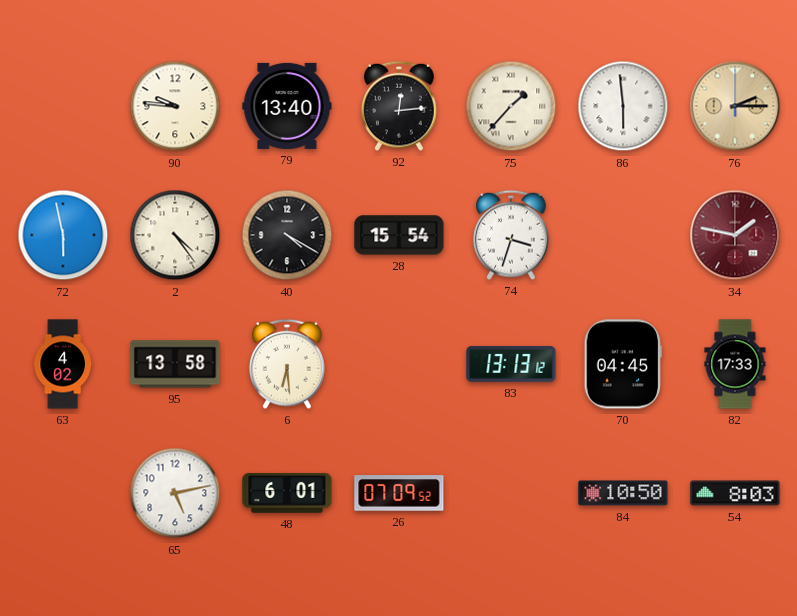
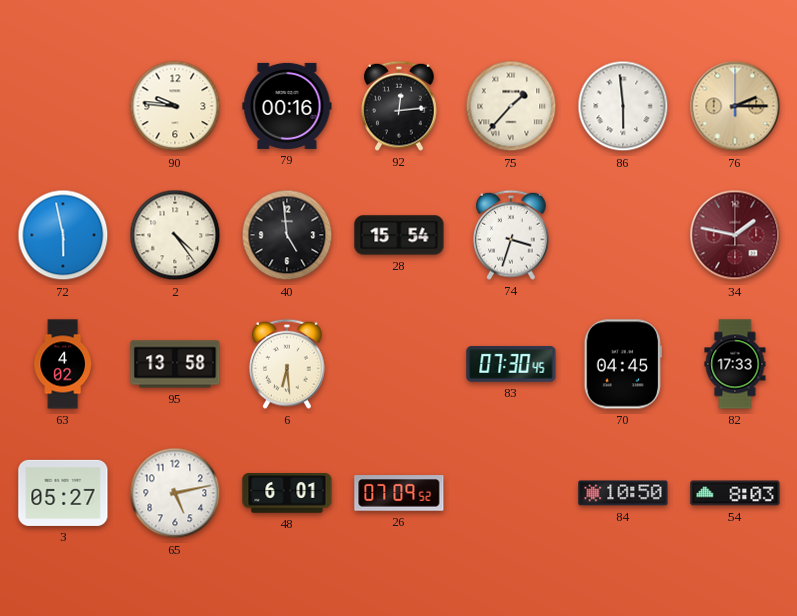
79: 13:40 -> 00:16 (287, 106)
40: 4:20 -> 4:59 (287, 235)
83: 13:13 -> 07:30 (511, 364)
3: none -> 05:27 (63, 493)
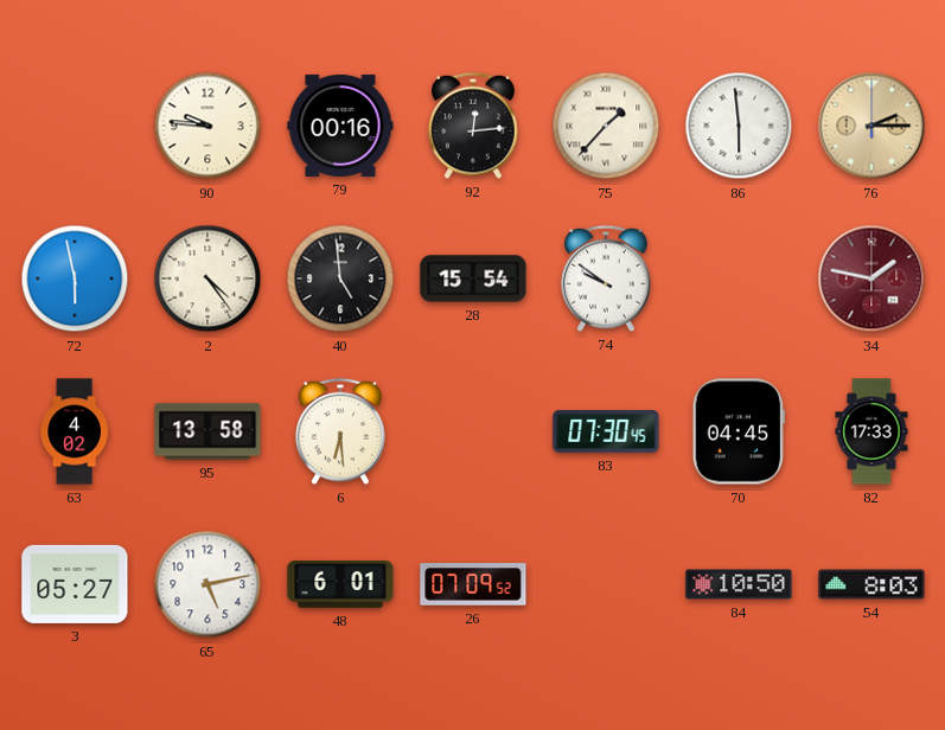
74: 3:33 -> 9:51 (607, 278)
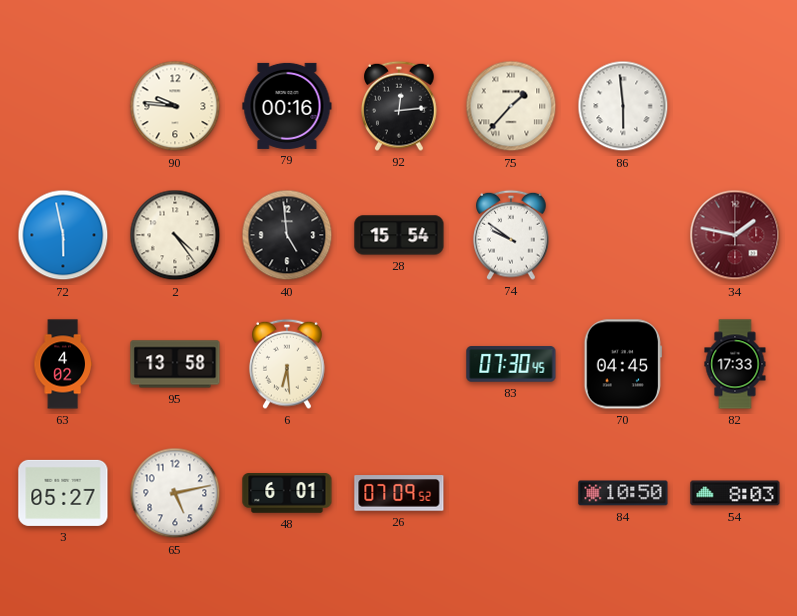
76: 2:15 -> none (871, 126)
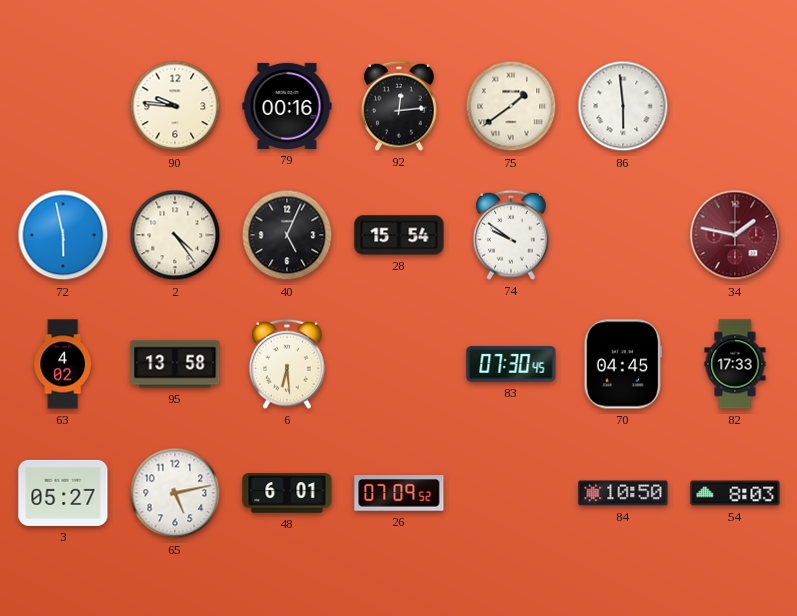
75: 1:37 -> 1:39 (511, 106)
40: 4:59 -> 5:04 (287, 235)
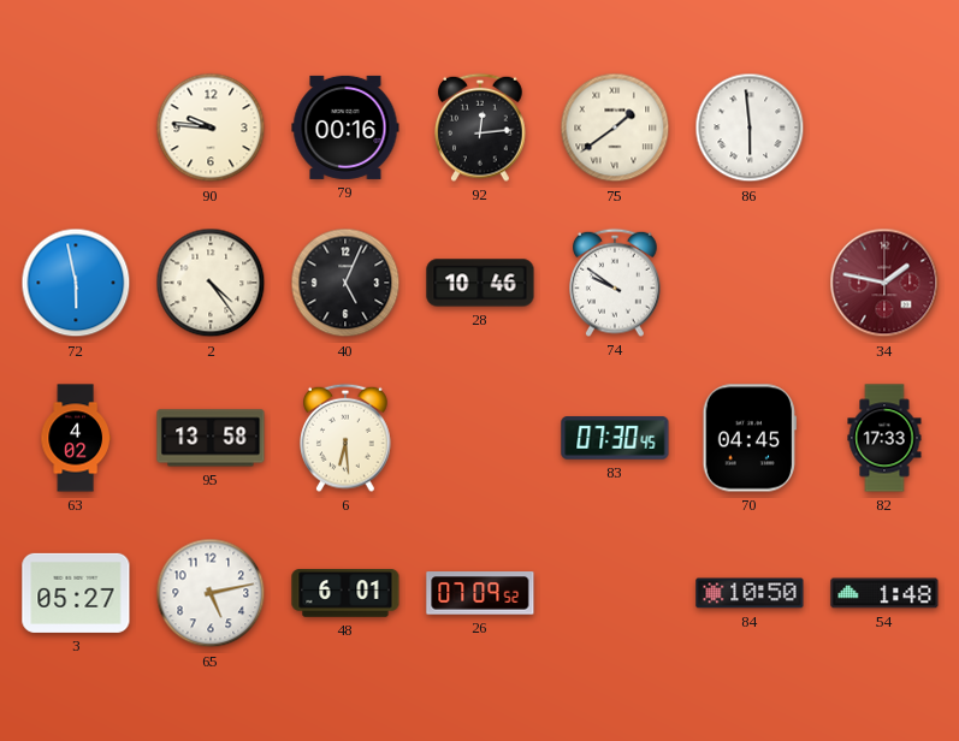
28: 15:54 -> 10:46 (480, 283)
54: 8:03 -> 1:48 (884, 593)
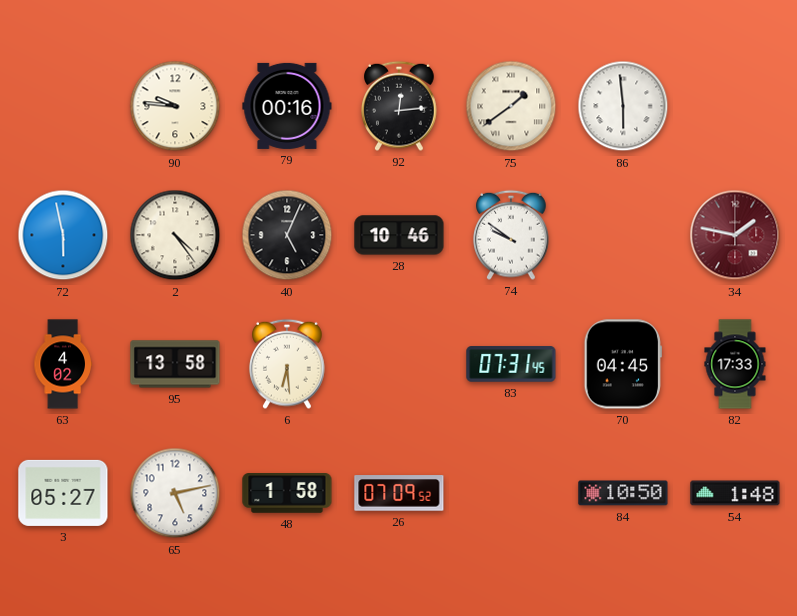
83: 07:30 -> 07:31 (511, 364)
48: 6:01 -> 1:58 (287, 493)
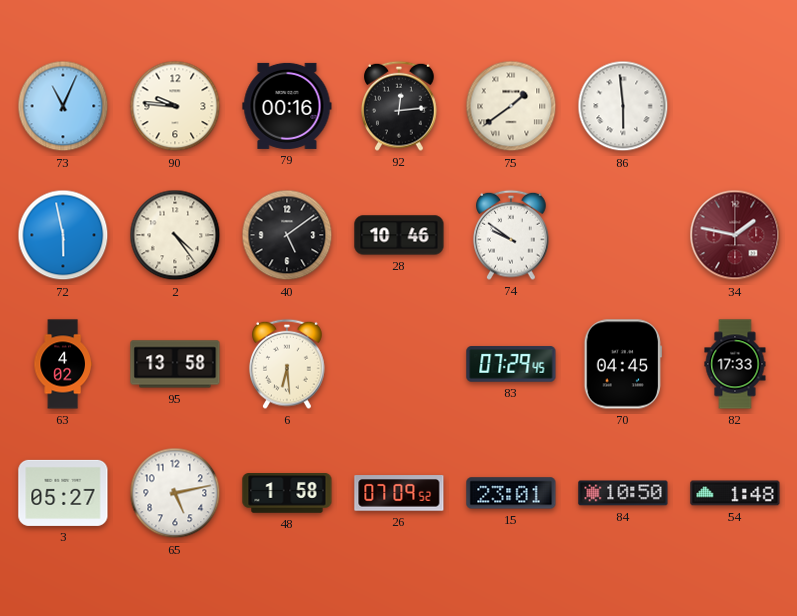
73: none -> 11:04 (63, 106)
40: 5:04 -> 5:09 (287, 235)
83: 07:31 -> 07:29 (511, 364)
15: none -> 23:01 (511, 493)
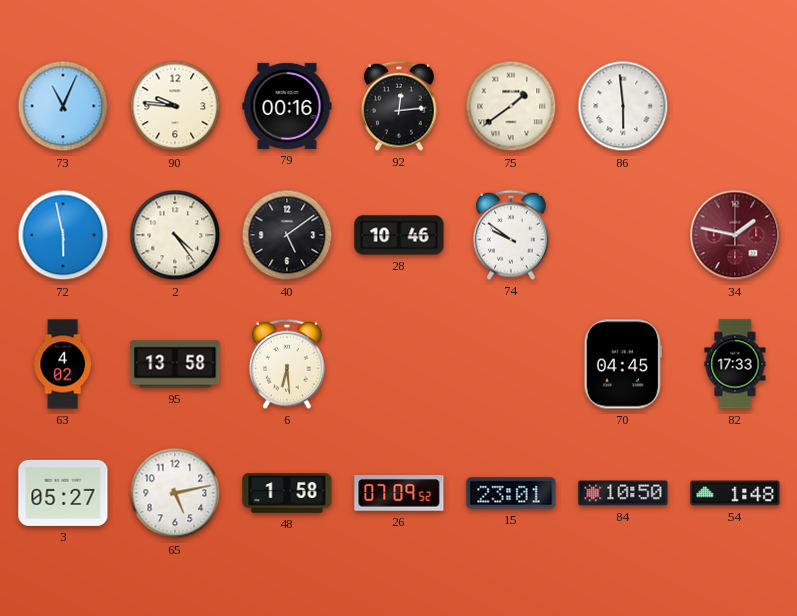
83: 07:29 -> none (511, 364)
